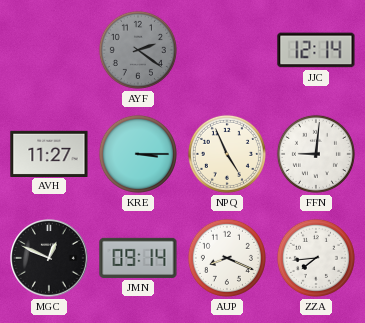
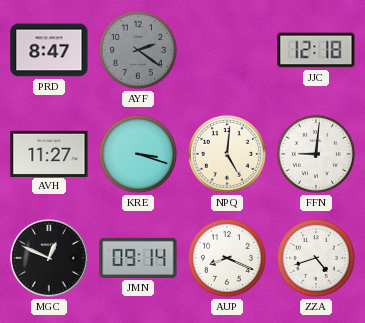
PRD: none -> 8:47 (49, 50)
JJC: 12:14 -> 12:18 (316, 50)
KRE: 3:15 -> 3:18 (138, 154)
NPQ: 4:56 -> 5:01 (227, 154)
ZZA: 7:44 -> 4:42 (316, 258)
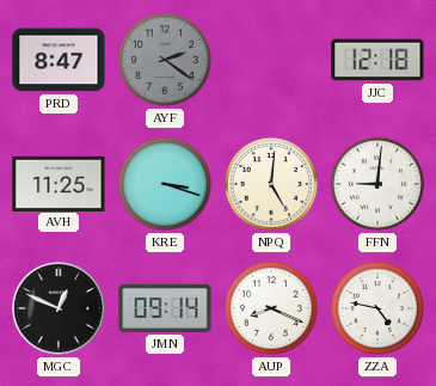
AVH: 11:27 -> 11:25 (59, 183)
ZZA: 4:42 -> 4:47 (377, 308)
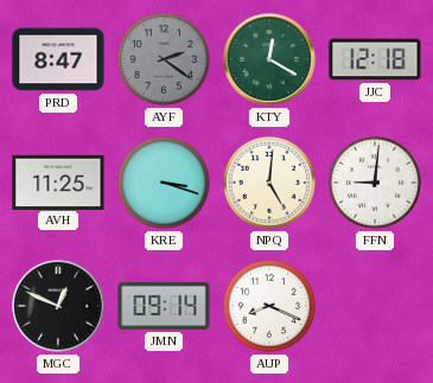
KTY: none -> 12:20 (270, 60)
ZZA: 4:47 -> none (377, 308)
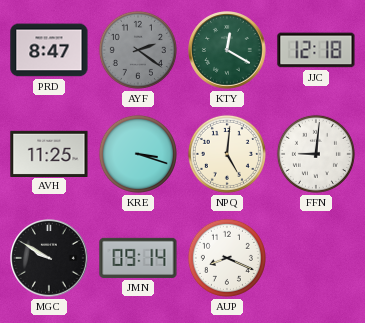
MGC: 12:49 -> 9:50 (50, 259)
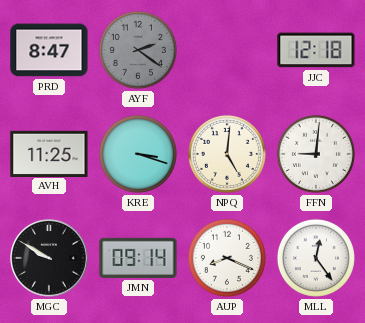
KTY: 12:20 -> none (228, 51)
MLL: none -> 12:24 (316, 258)
